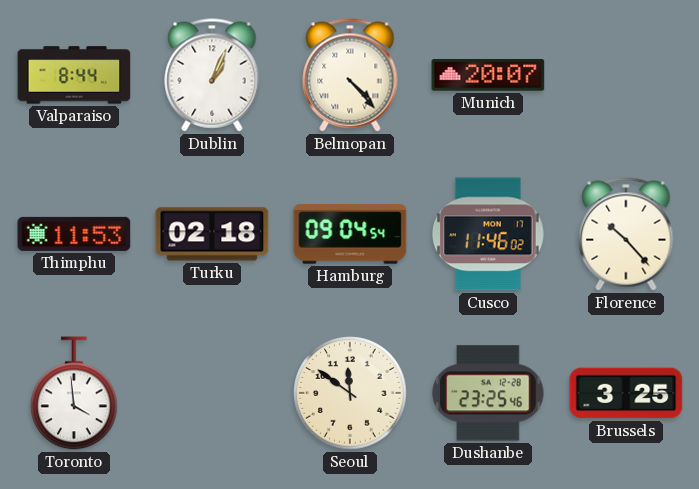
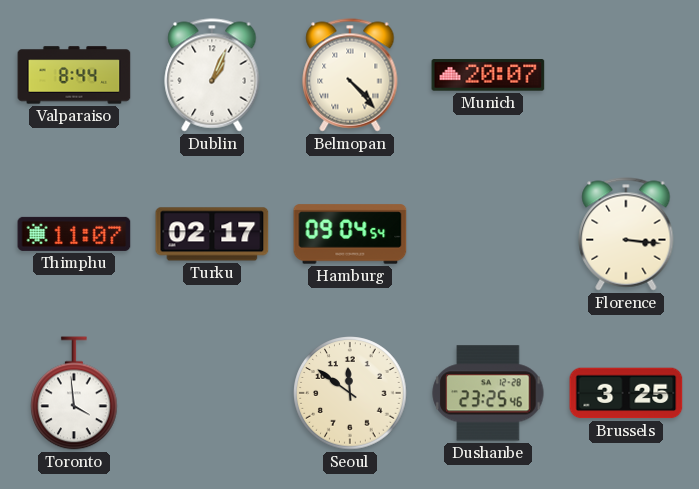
Thimphu: 11:53 -> 11:07 (74, 234)
Turku: 02:18 -> 02:17 (212, 234)
Cusco: 11:46 -> none (488, 234)
Florence: 10:23 -> 3:16 (626, 234)
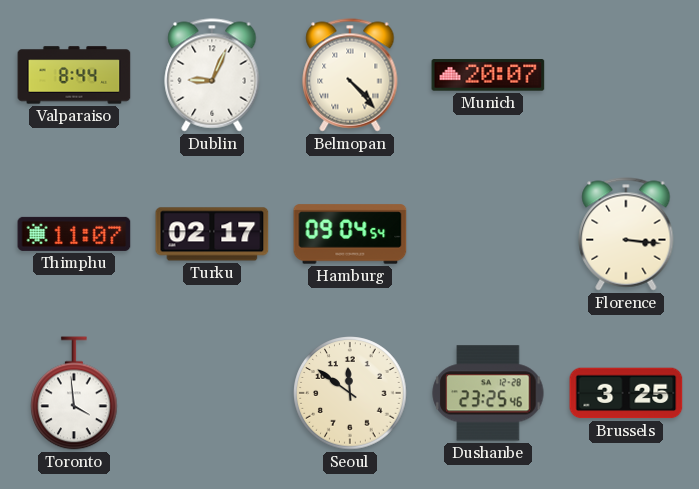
Dublin: 1:04 -> 9:04 (212, 75)
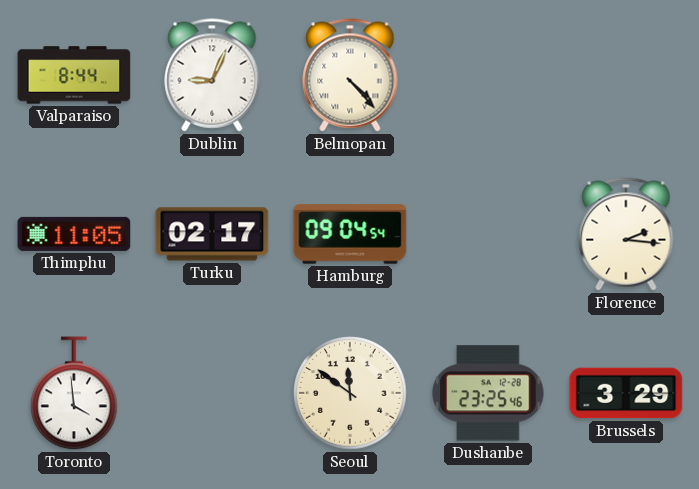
Munich: 20:07 -> none (488, 75)
Thimphu: 11:07 -> 11:05 (74, 234)
Florence: 3:16 -> 2:16 (626, 234)
Brussels: 3:25 -> 3:29 (626, 393)
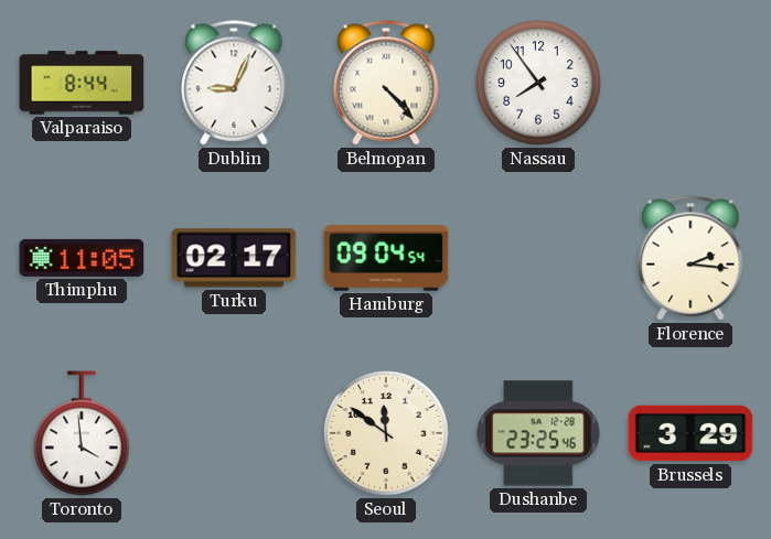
Nassau: none -> 7:54 (538, 83)
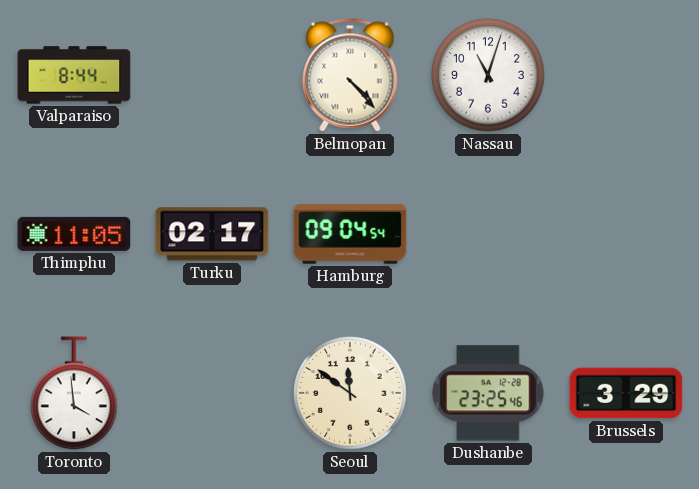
Dublin: 9:04 -> none (234, 83)
Nassau: 7:54 -> 11:03 (488, 75)
Florence: 2:16 -> none (690, 258)
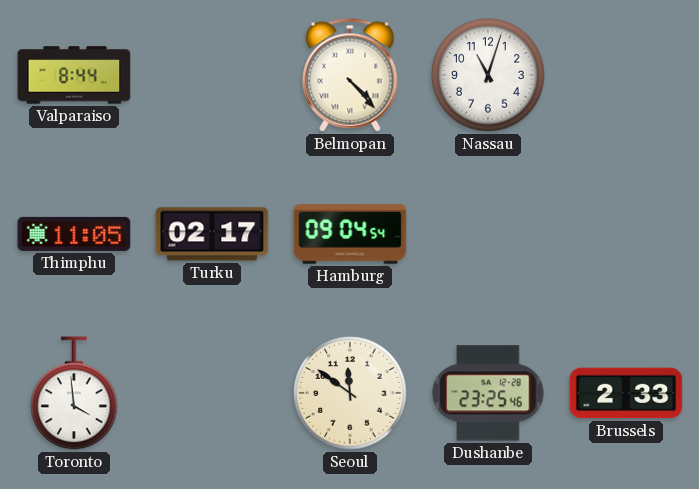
Brussels: 3:29 -> 2:33 (626, 393)
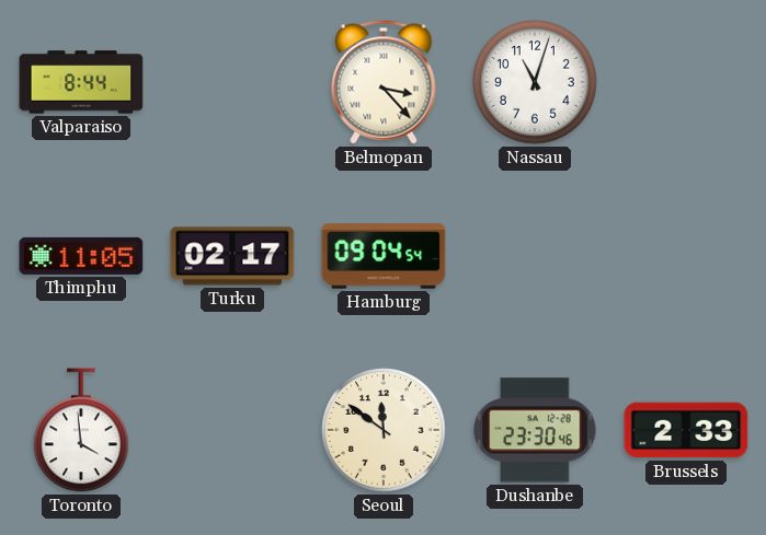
Belmopan: 4:23 -> 3:23 (384, 82)
Dushanbe: 23:25 -> 23:30 (535, 430)
